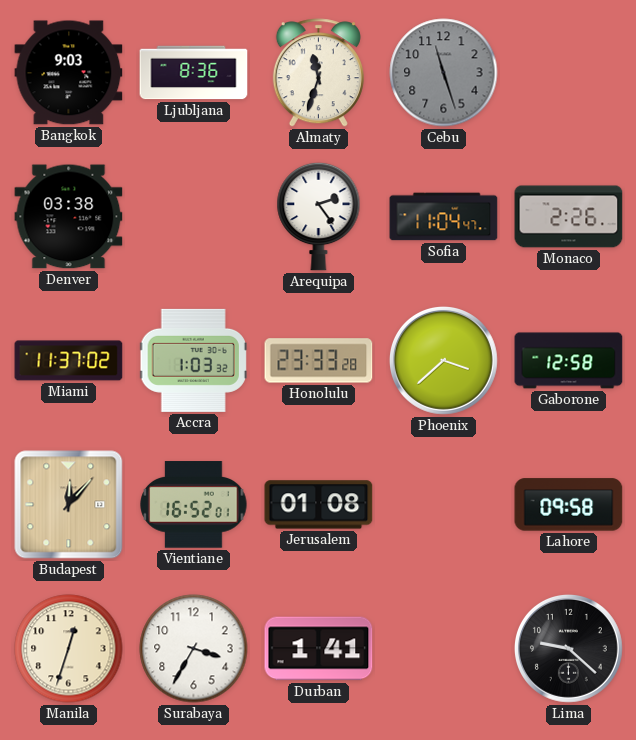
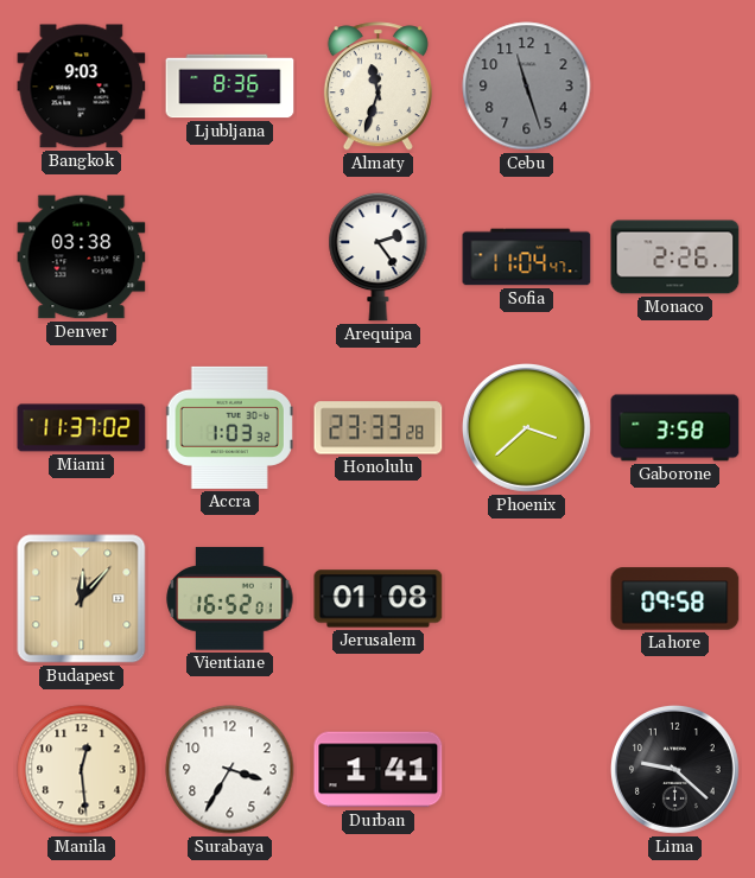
Gaborone: 12:58 -> 3:58 (675, 428)
Manila: 12:33 -> 12:29 (82, 770)
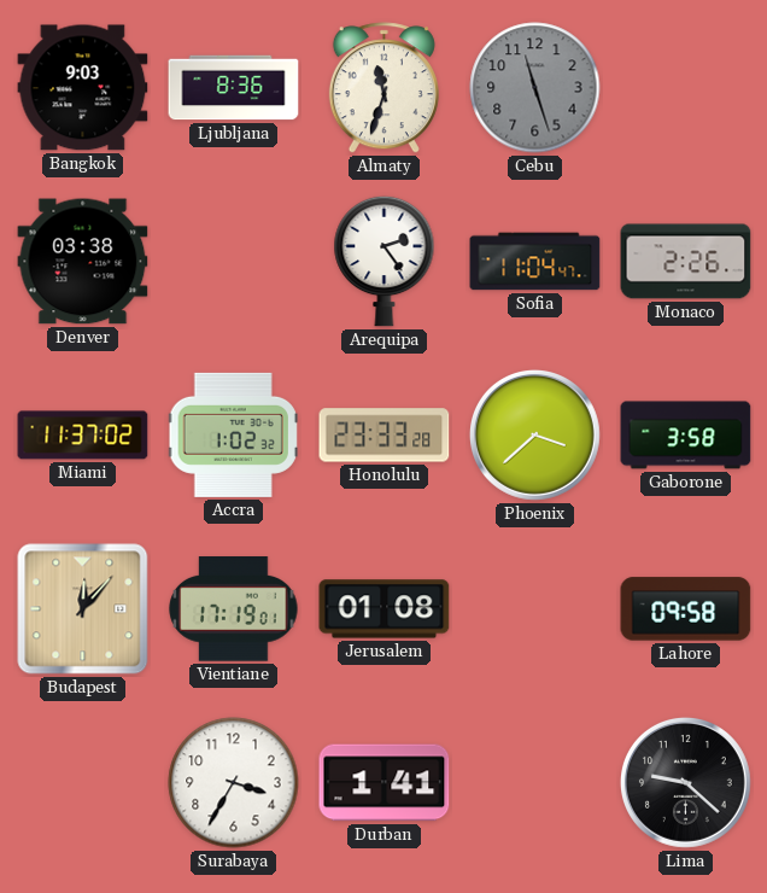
Accra: 1:03 -> 1:02 (233, 434)
Vientiane: 16:52 -> 17:19 (234, 609)
Manila: 12:29 -> none (82, 770)
